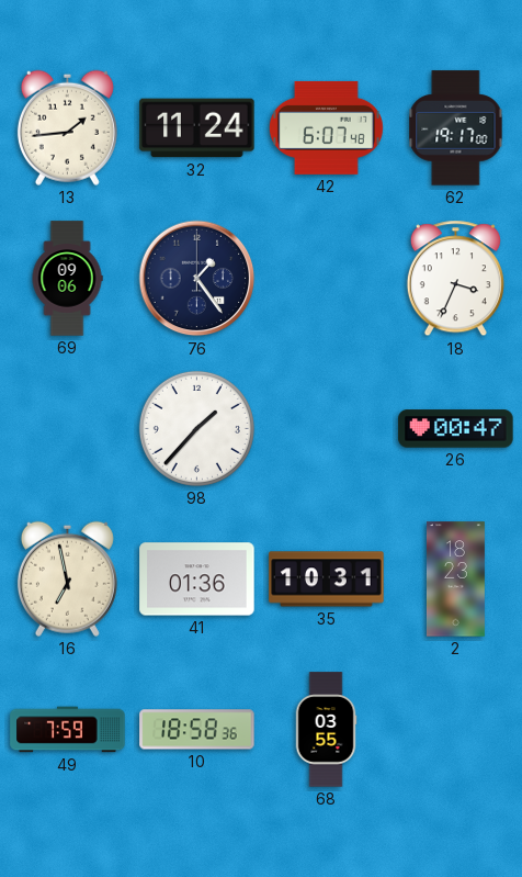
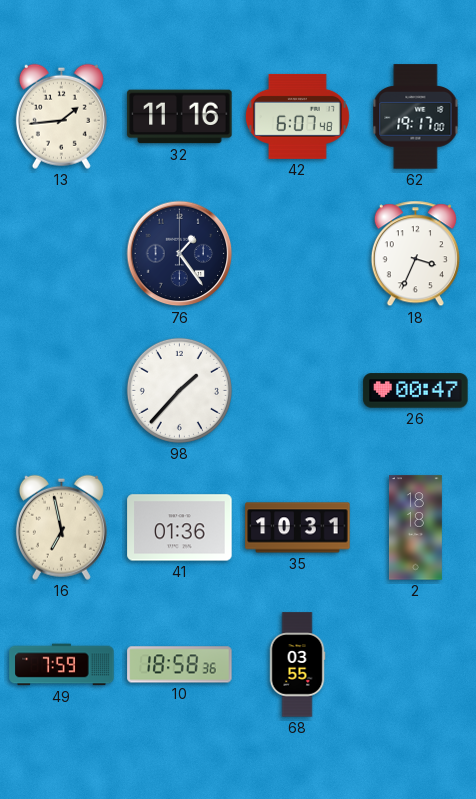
32: 11:24 -> 11:16 (180, 117)
69: 09:06 -> none (67, 279)
2: 18:23 -> 18:18 (415, 528)
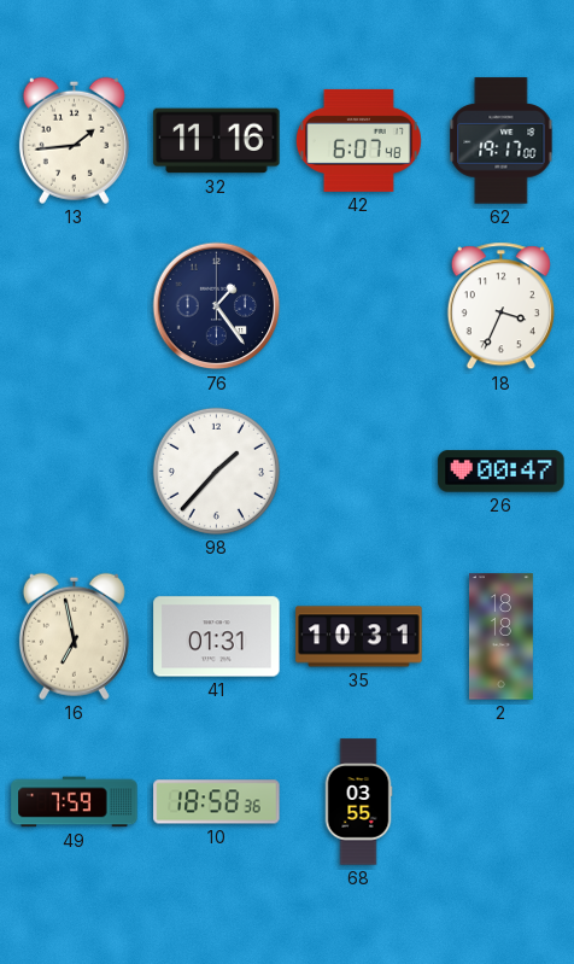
41: 01:36 -> 01:31 (217, 637)
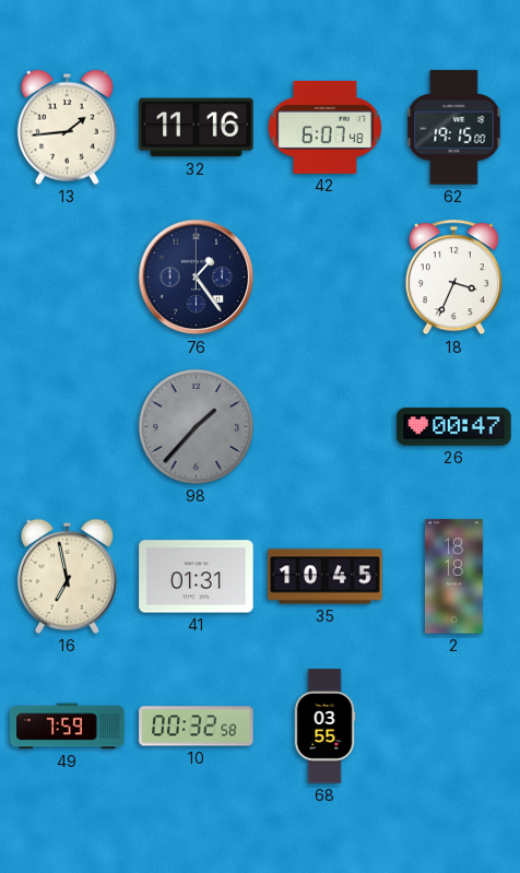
62: 19:17 -> 19:15 (454, 128)
98 dial: white -> grey (196, 426)
35: 10:31 -> 10:45 (326, 577)
10: 18:58 -> 00:32 (197, 727)
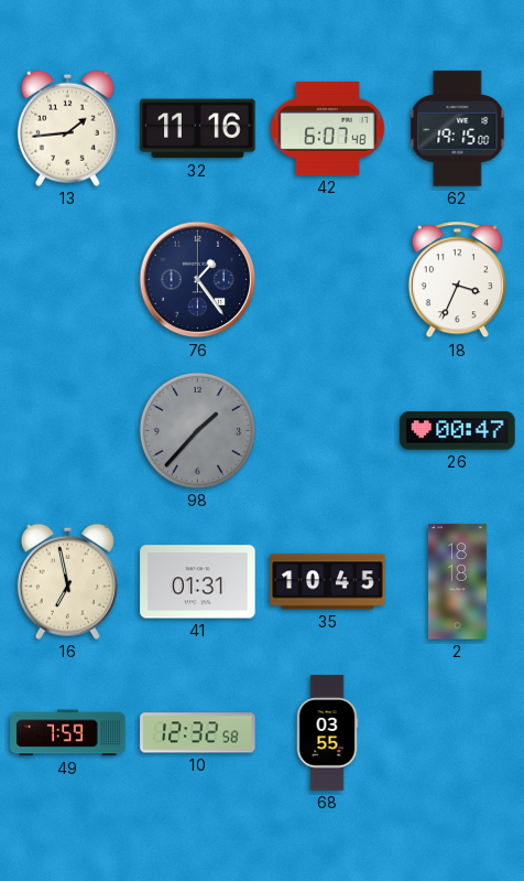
10: 00:32 -> 12:32 (198, 733)
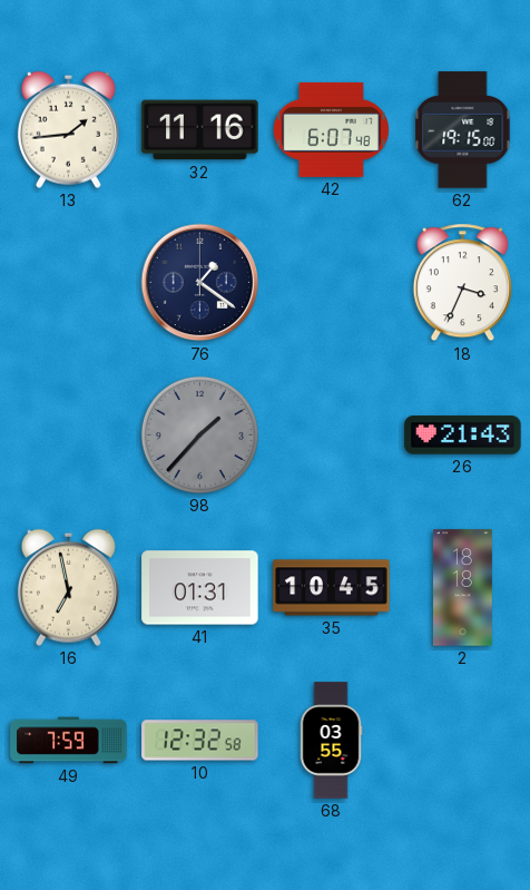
76: 1:24 -> 1:21 (200, 283)
26: 00:47 -> 21:43 (463, 436)
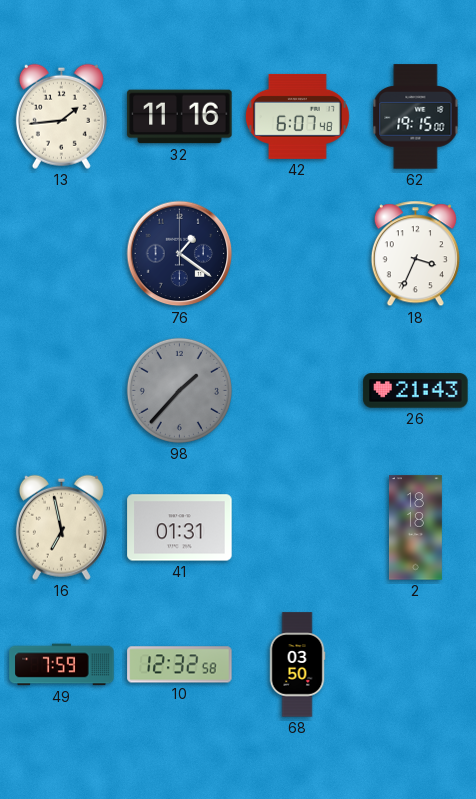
35: 10:45 -> none (332, 588)
68: 03:55 -> 03:50 (297, 665)
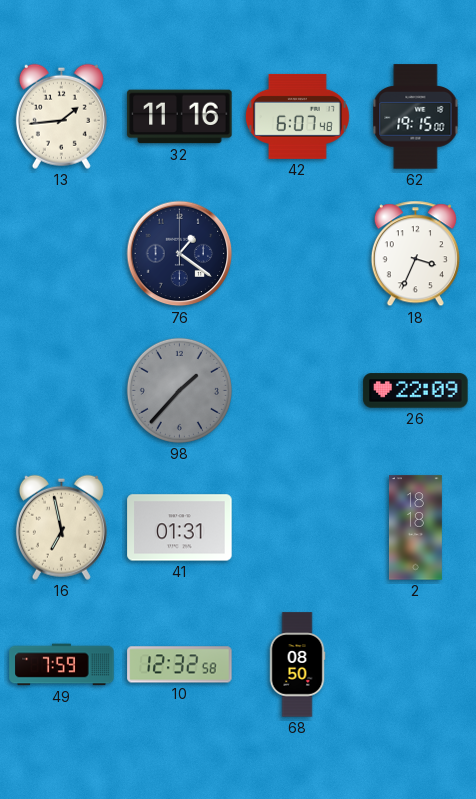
26: 21:43 -> 22:09 (416, 391)
68: 03:50 -> 08:50 (297, 665)
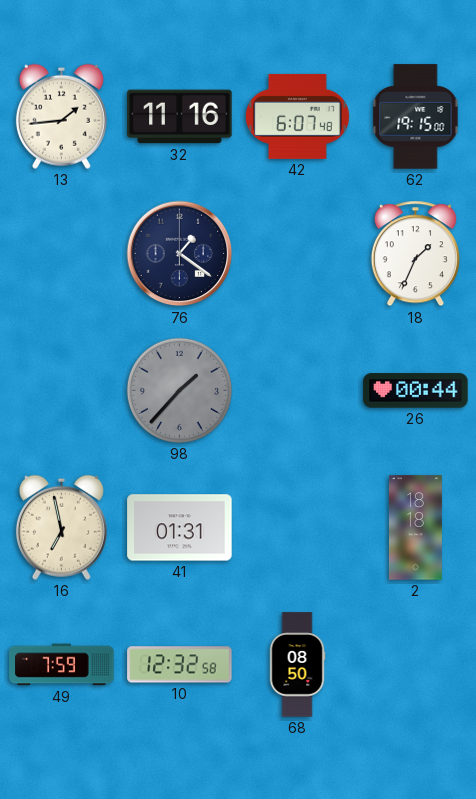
18: 3:34 -> 1:34 (415, 254)
26: 22:09 -> 00:44 (416, 391)
